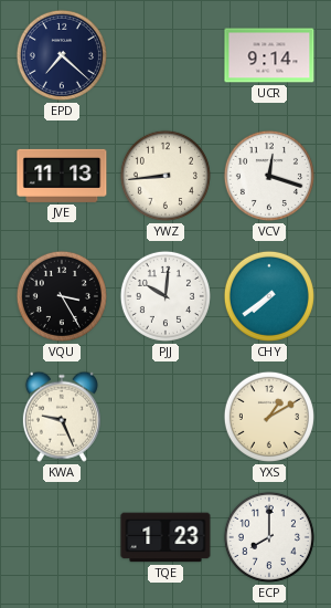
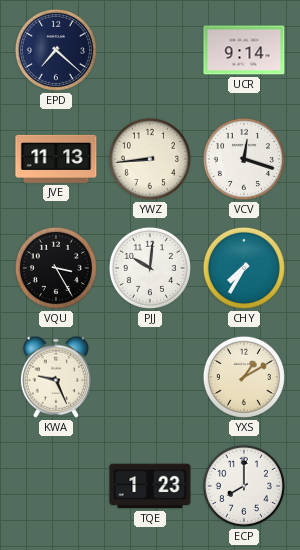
CHY: 7:39 -> 7:35 (244, 268)
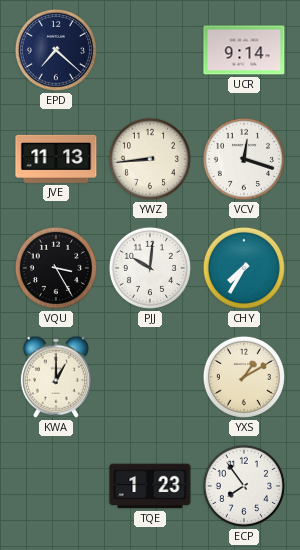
KWA: 9:26 -> 1:00 (56, 377)
ECP: 8:00 -> 7:54 (244, 486)
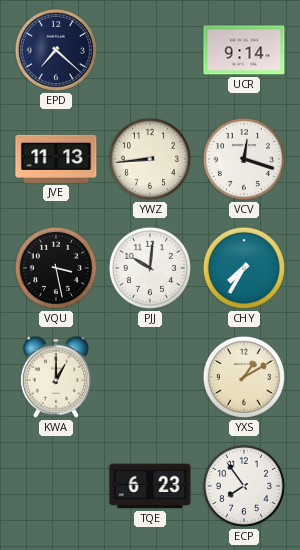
VQU: 3:25 -> 3:28 (56, 268)
TQE: 1:23 -> 6:23 (150, 486)
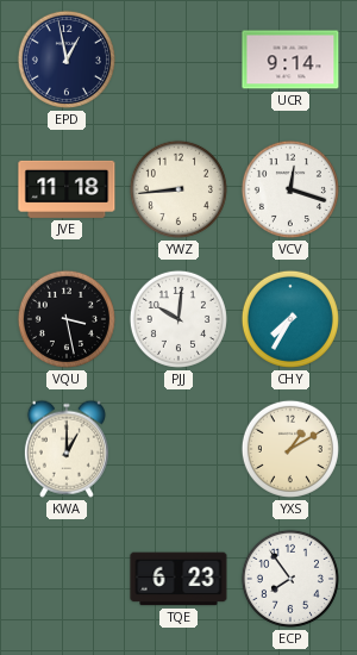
EPD: 7:22 -> 12:58 (67, 60)
JVE: 11:13 -> 11:18 (67, 189)
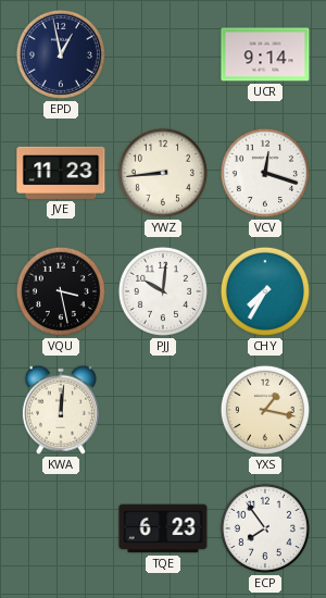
JVE: 11:18 -> 11:23 (61, 173)
KWA: 1:00 -> 12:01 (61, 410)
YXS: 1:10 -> 1:17 (265, 410)
